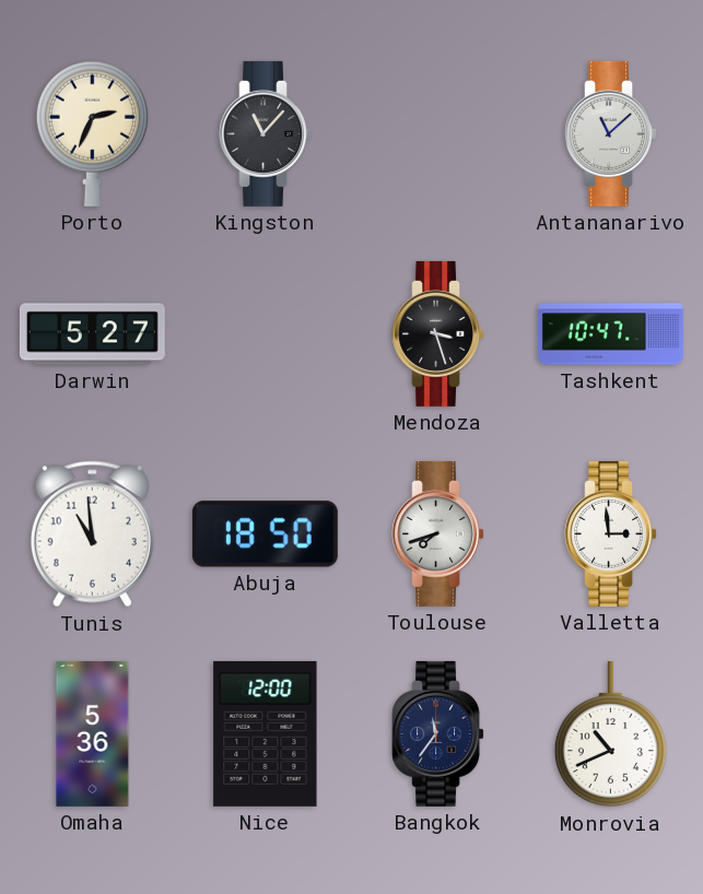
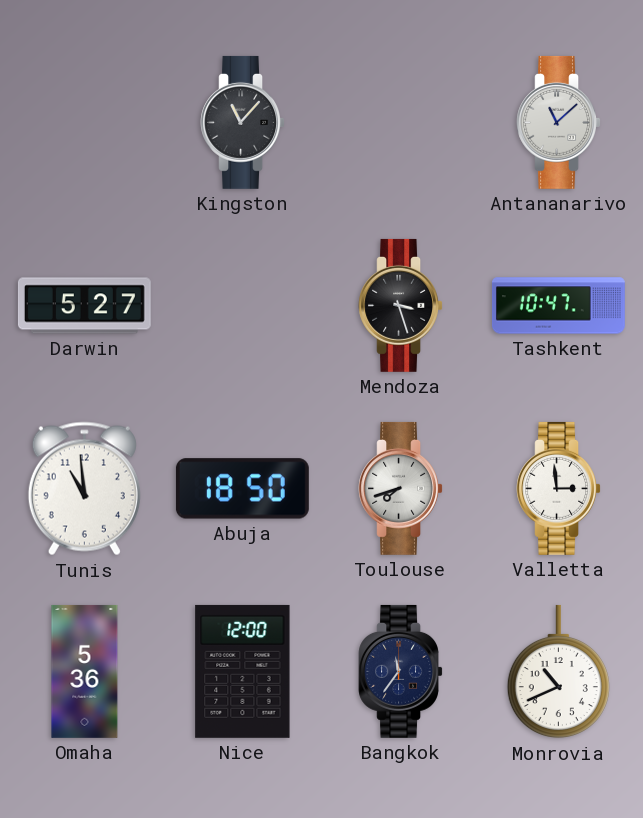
Porto: 2:34 -> none (92, 133)
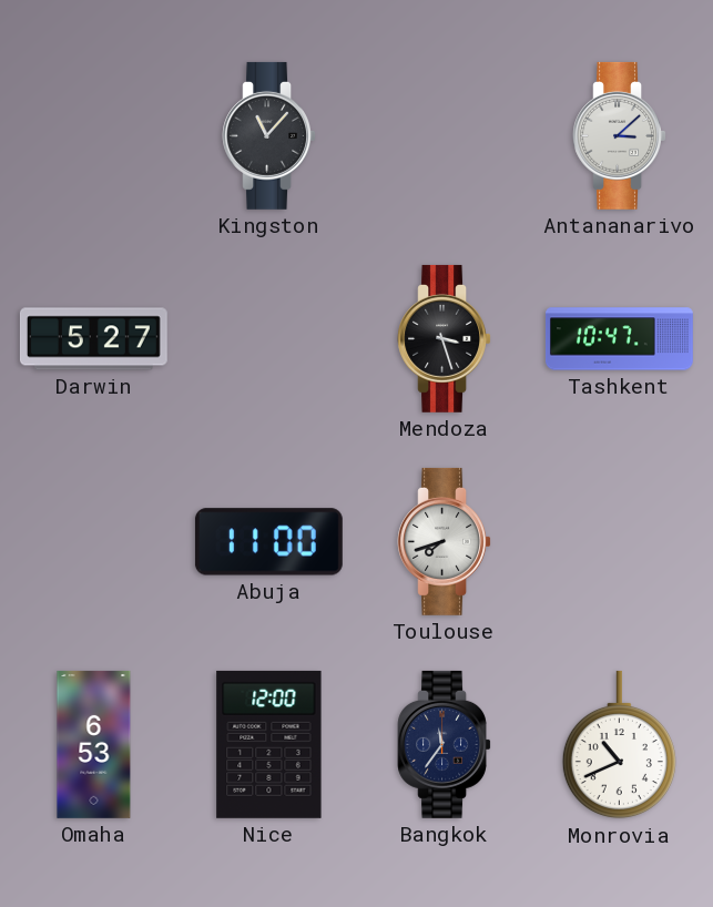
Antananarivo: 11:08 -> 3:08 (619, 135)
Tunis: 10:59 -> none (84, 489)
Abuja: 18:50 -> 11:00 (268, 542)
Valletta: 2:59 -> none (558, 488)
Omaha: 5:36 -> 6:53 (94, 744)
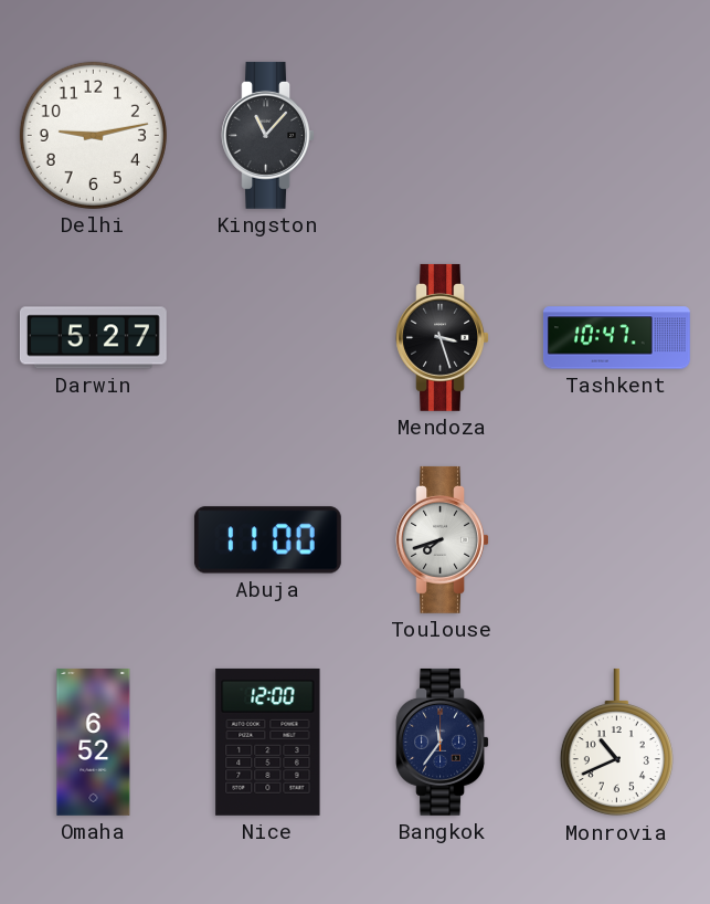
Delhi: none -> 9:13 (93, 135)
Antananarivo: 3:08 -> none (619, 135)
Omaha: 6:53 -> 6:52 (94, 742)
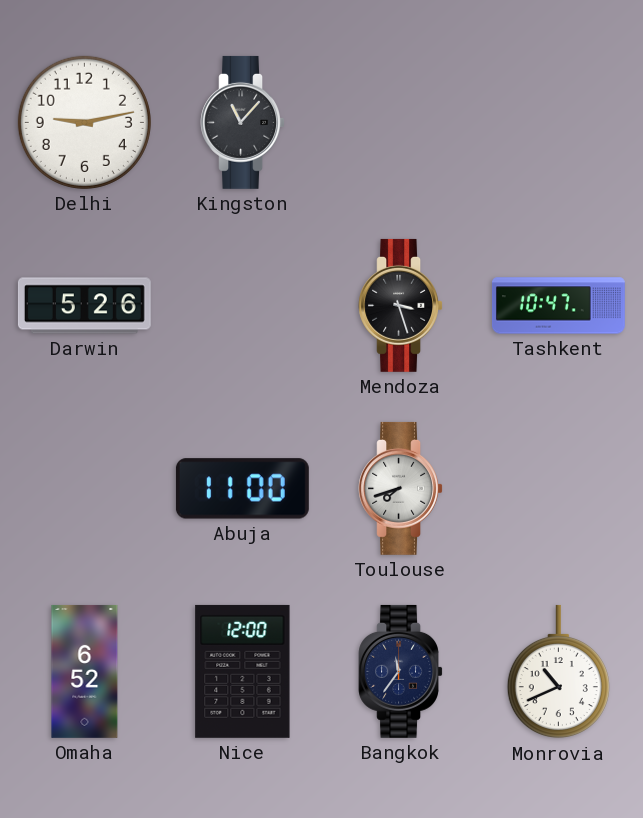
Darwin: 5:27 -> 5:26 (84, 306)
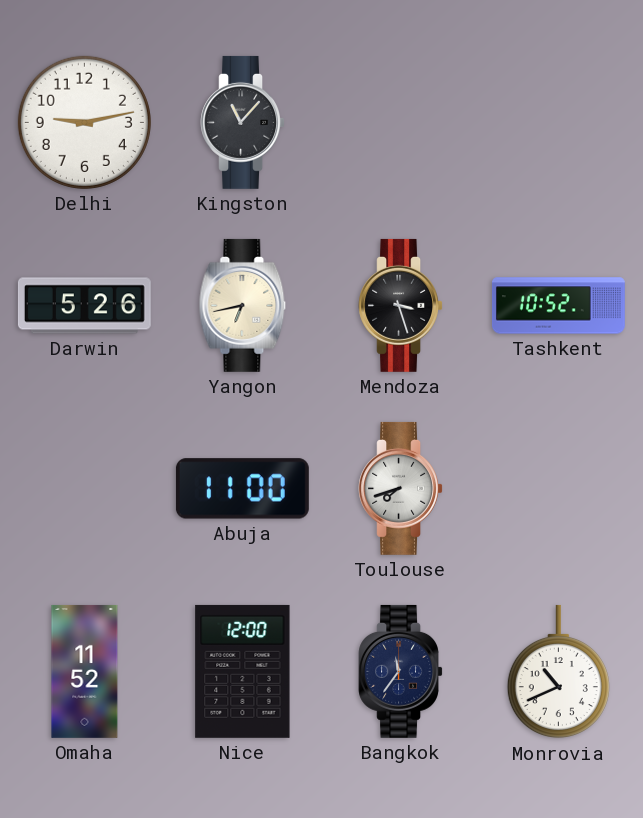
Yangon: none -> 6:43 (243, 305)
Tashkent: 10:47 -> 10:52 (558, 306)
Omaha: 6:52 -> 11:52 (85, 671)
